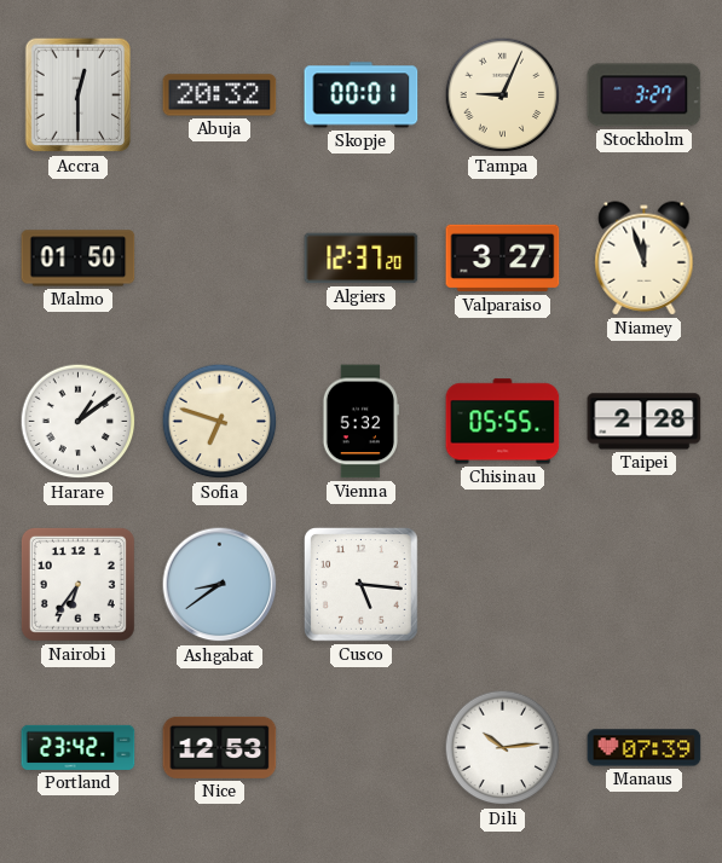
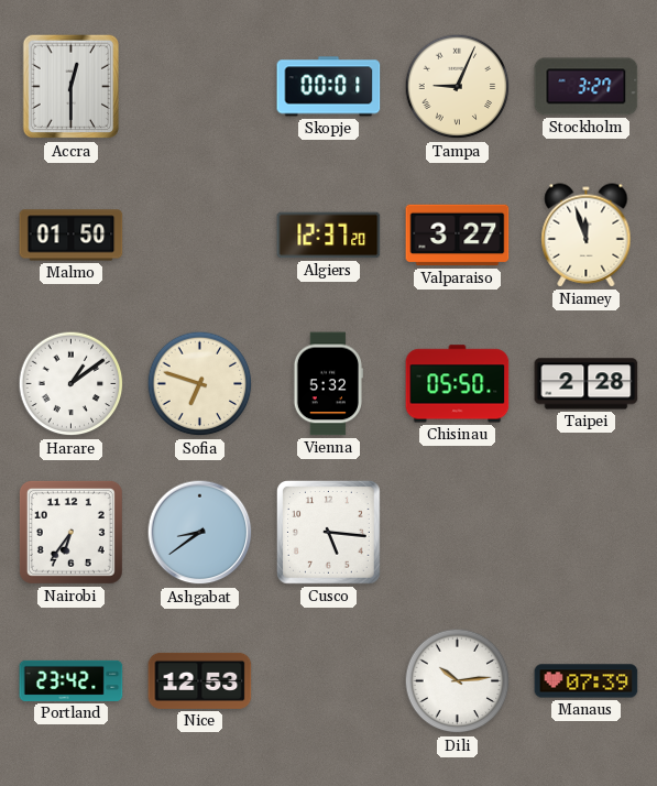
Abuja: 20:32 -> none (220, 95)
Chisinau: 05:55 -> 05:50 (458, 384)
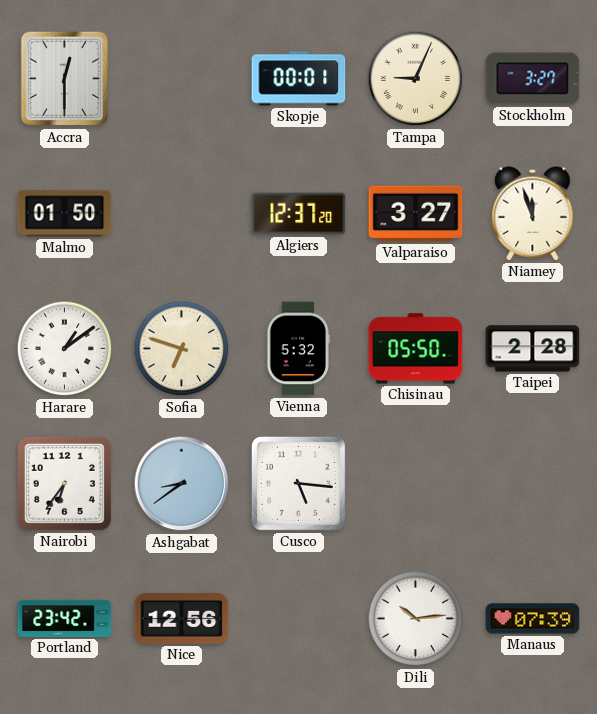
Nice: 12:53 -> 12:56 (182, 618)
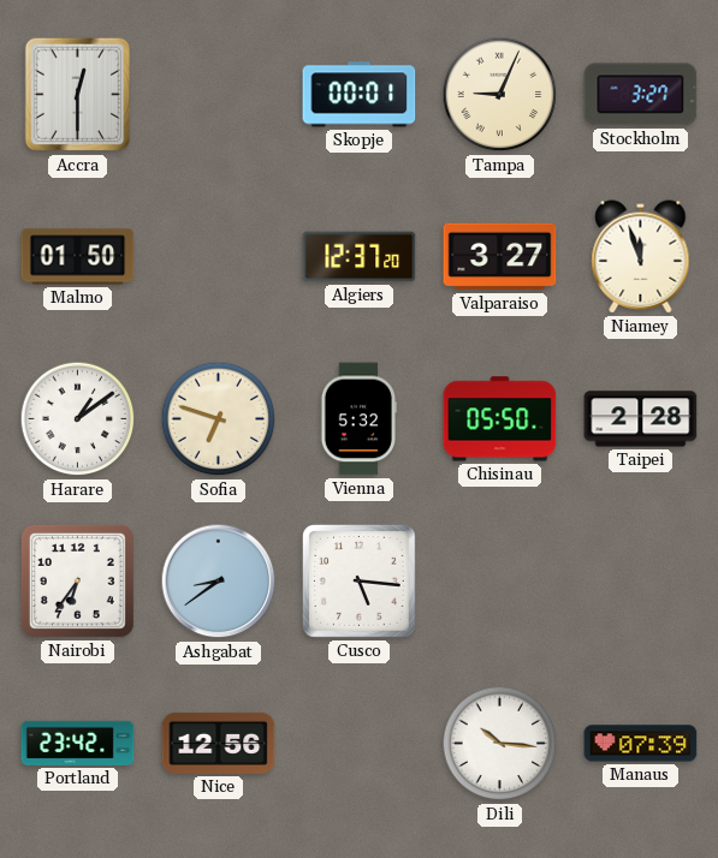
Dili: 10:14 -> 10:16 (500, 744)
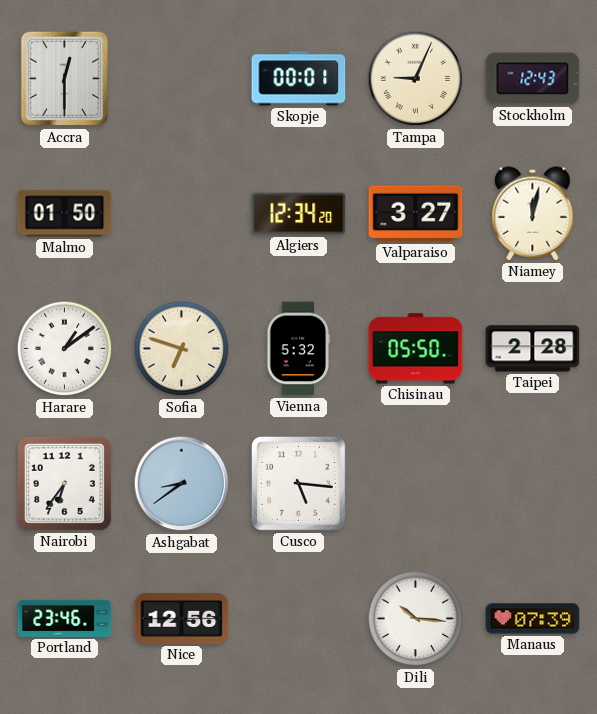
Stockholm: 3:27 -> 12:43 (533, 79)
Algiers: 12:37 -> 12:34 (299, 214)
Niamey: 11:57 -> 12:02 (533, 214)
Portland: 23:42 -> 23:46 (65, 618)
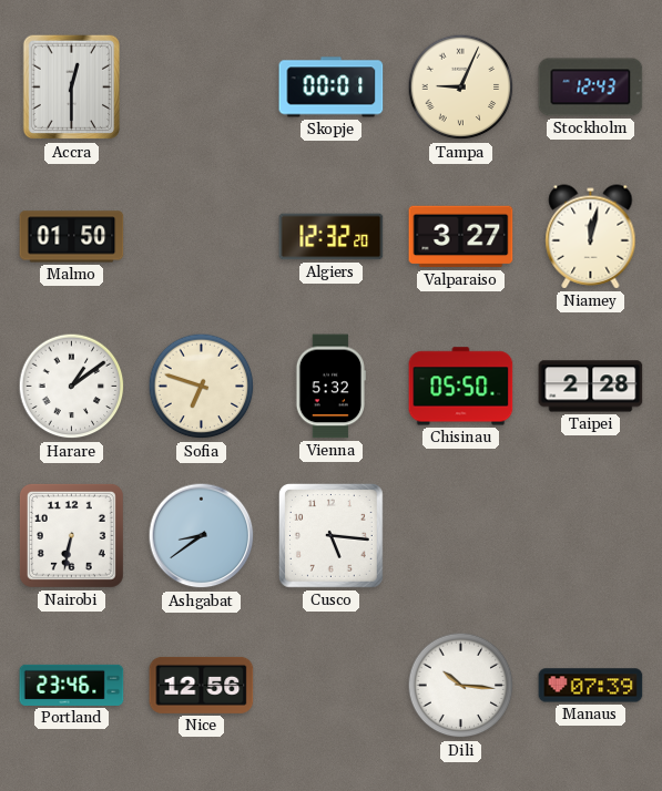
Algiers: 12:34 -> 12:32 (332, 237)
Nairobi: 6:36 -> 6:32 (71, 535)
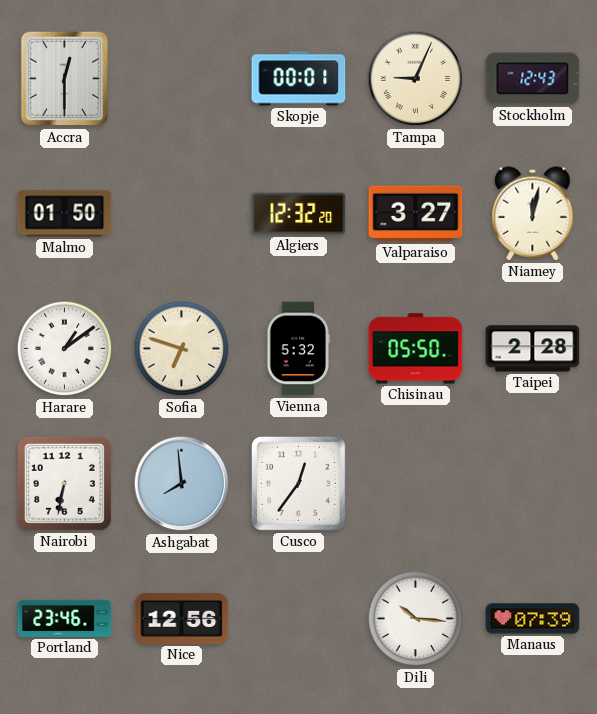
Ashgabat: 8:39 -> 7:59 (182, 484)
Cusco: 5:16 -> 12:36 (299, 484)
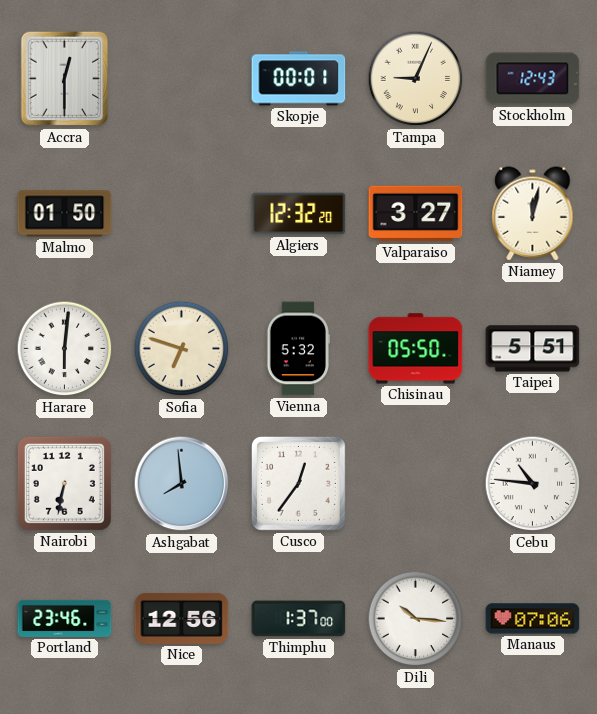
Harare: 1:09 -> 6:01 (65, 349)
Taipei: 2:28 -> 5:51 (533, 349)
Cebu: none -> 10:46 (533, 484)
Thimphu: none -> 1:37 (299, 619)
Manaus: 07:39 -> 07:06 (533, 619)
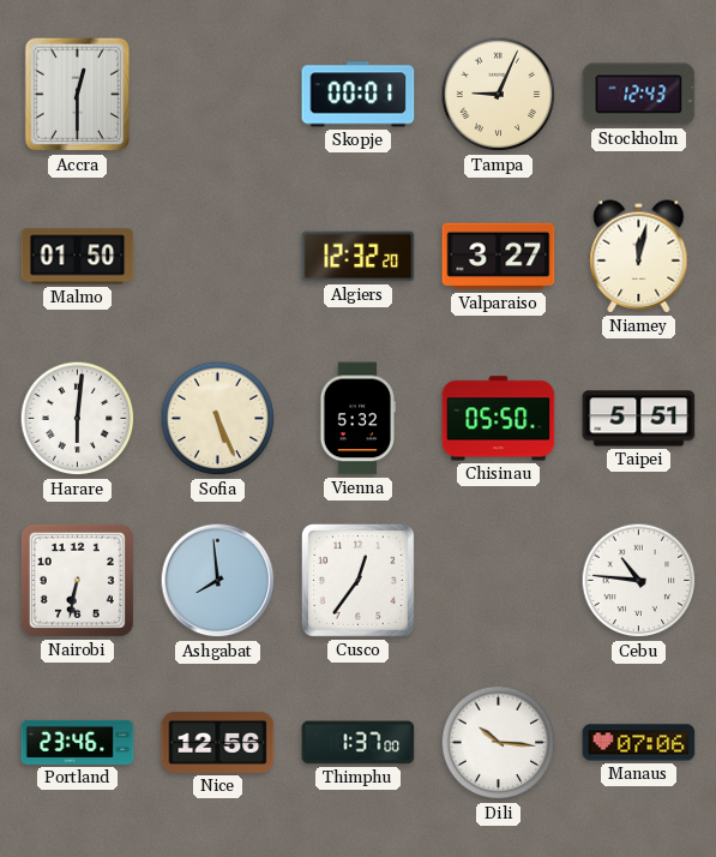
Sofia: 6:48 -> 5:26 (218, 419)
